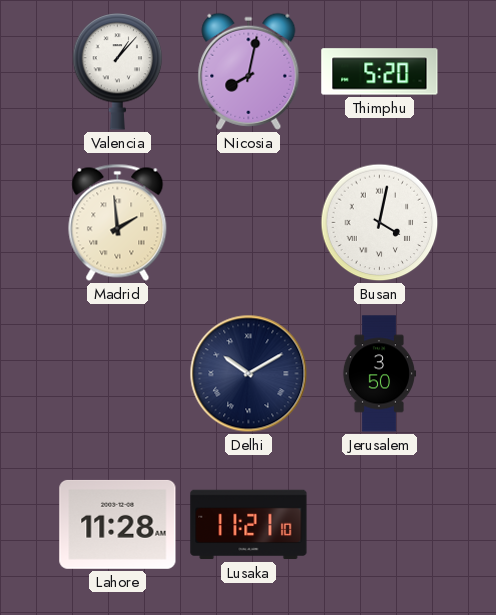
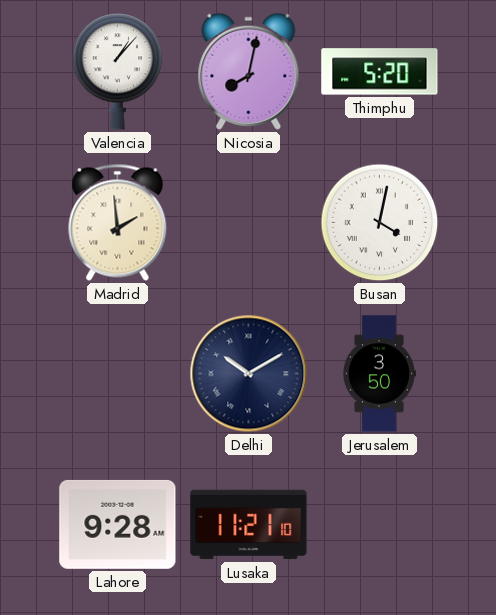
Lahore: 11:28 -> 9:28 (118, 524)
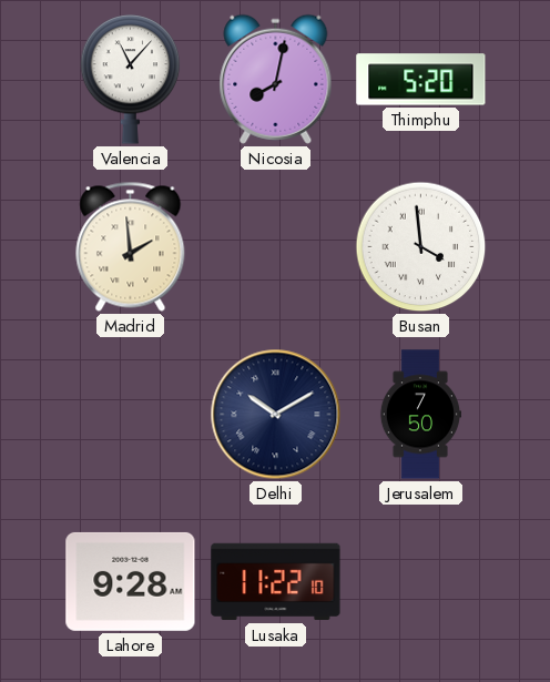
Valencia: 1:07 -> 11:07 (131, 80)
Busan: 4:02 -> 3:59 (421, 247)
Jerusalem: 3:50 -> 7:50 (420, 415)
Lusaka: 11:21 -> 11:22 (276, 582)
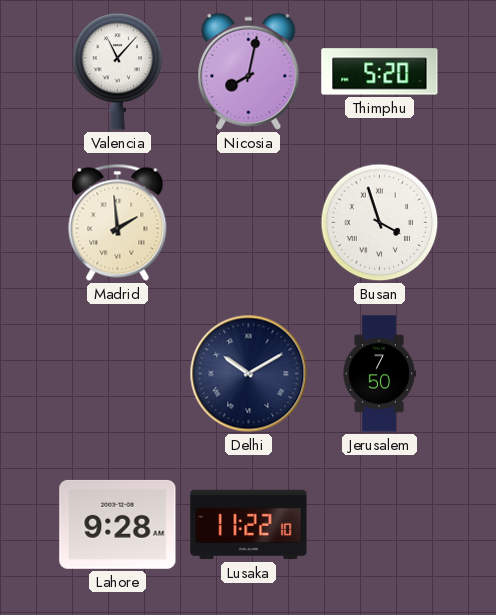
Busan: 3:59 -> 3:57 (380, 223)
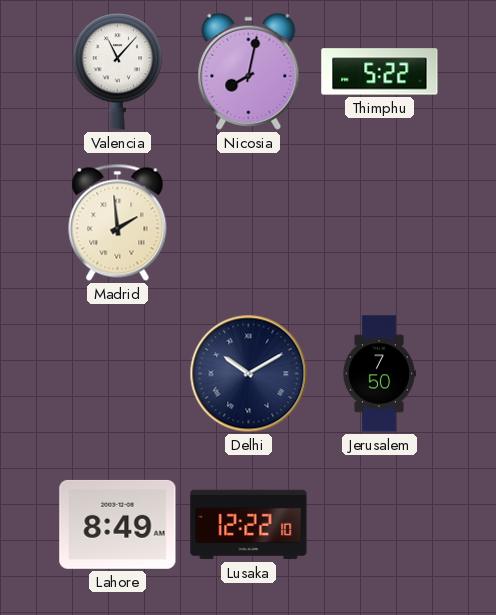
Thimphu: 5:20 -> 5:22 (380, 72)
Busan: 3:57 -> none (380, 223)
Lahore: 9:28 -> 8:49 (118, 524)
Lusaka: 11:22 -> 12:22 (249, 525)
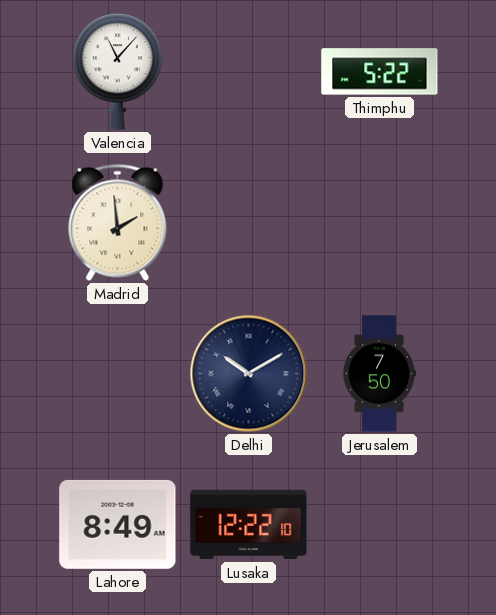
Nicosia: 8:02 -> none (249, 71)
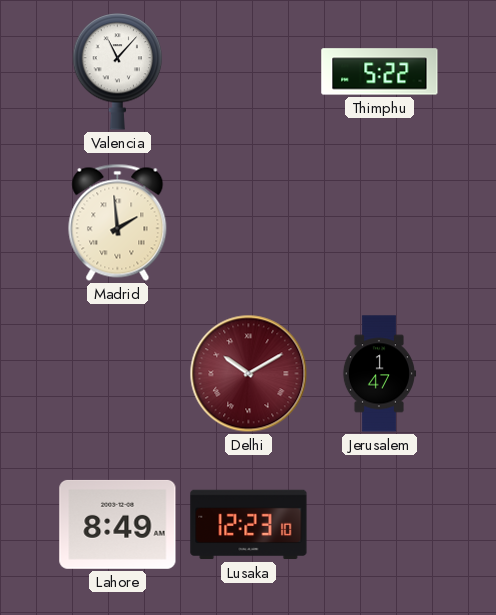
Delhi dial: navy -> burgundy (249, 374)
Jerusalem: 7:50 -> 1:47 (379, 374)
Lusaka: 12:22 -> 12:23 (249, 525)
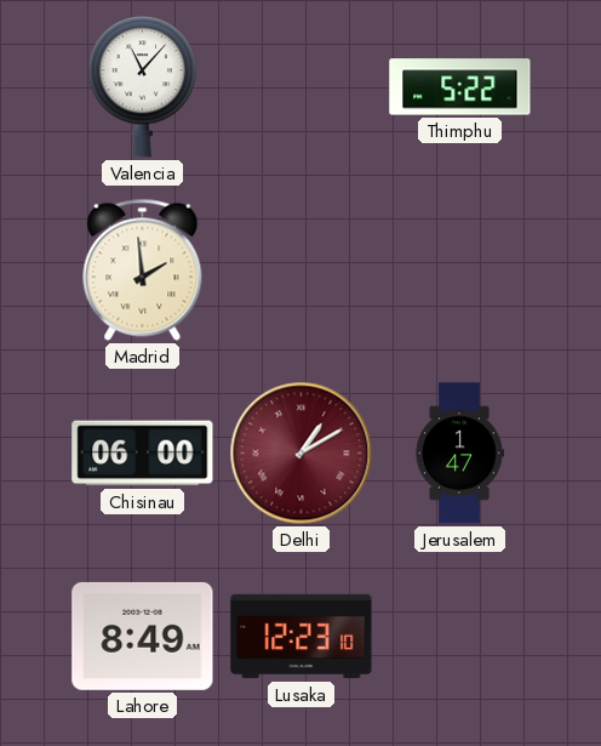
Chisinau: none -> 06:00 (143, 454)
Delhi: 10:10 -> 1:10 (302, 454)
